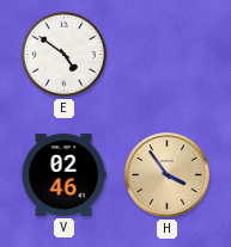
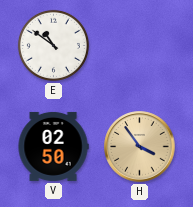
E: 4:51 -> 10:51 (53, 45)
V: 02:46 -> 02:50 (53, 146)
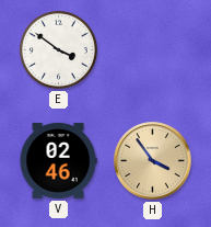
E: 10:51 -> 3:51 (58, 49)
V: 02:50 -> 02:46 (58, 160)
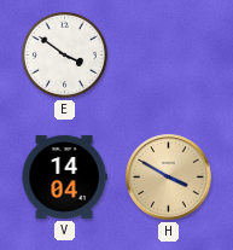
V: 02:46 -> 14:04 (64, 176)
H: 3:54 -> 3:50 (169, 178)
